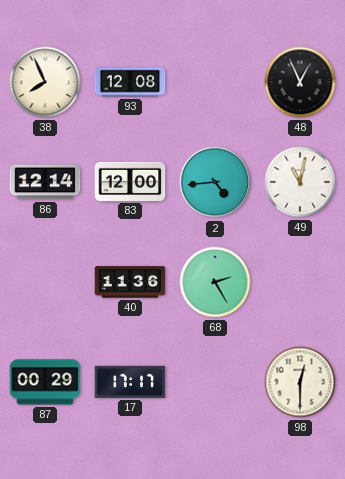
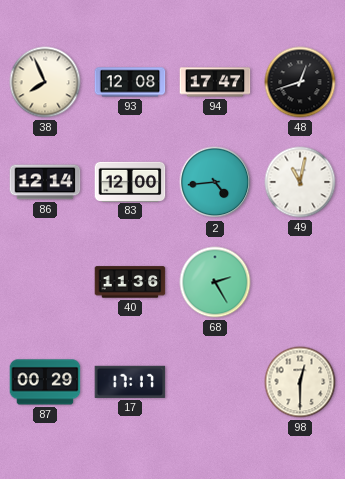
94: none -> 17:47 (215, 82)
48: 12:56 -> 12:42 (300, 82)
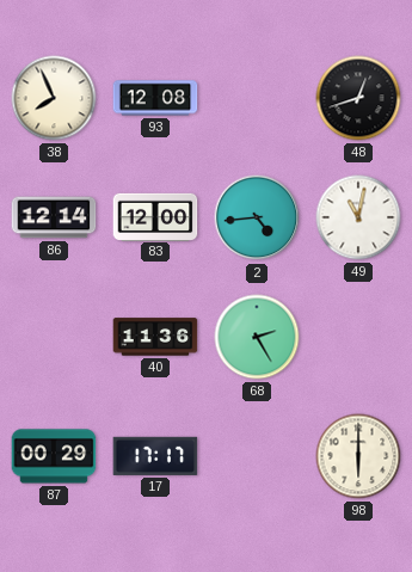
94: 17:47 -> none (215, 82)
98: 12:30 -> 6:00 (358, 456)
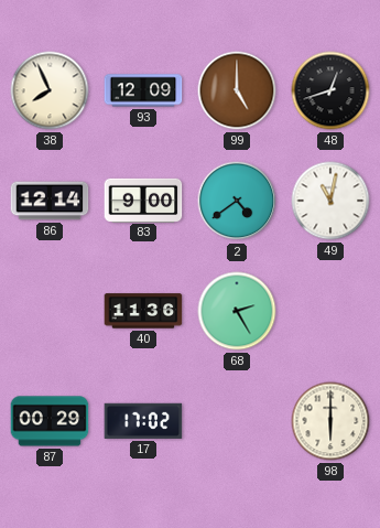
93: 12:08 -> 12:09 (143, 90)
99: none -> 5:00 (237, 90)
83: 12:00 -> 9:00 (143, 200)
2: 4:44 -> 4:39 (237, 201)
17: 17:17 -> 17:02 (143, 421)
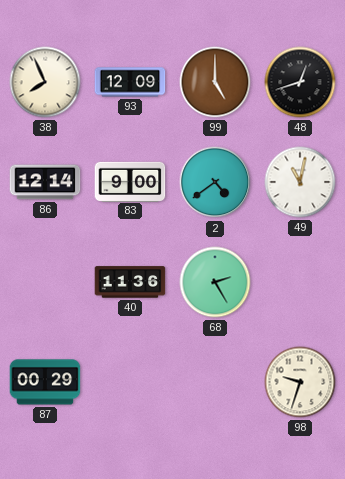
17: 17:02 -> none (143, 421)
98: 6:00 -> 9:33 (300, 382)
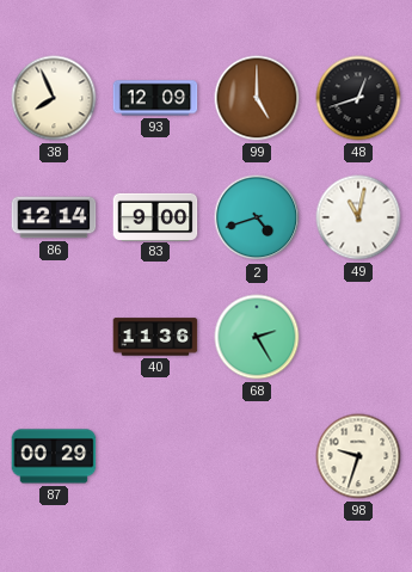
2: 4:39 -> 4:42 (257, 217)
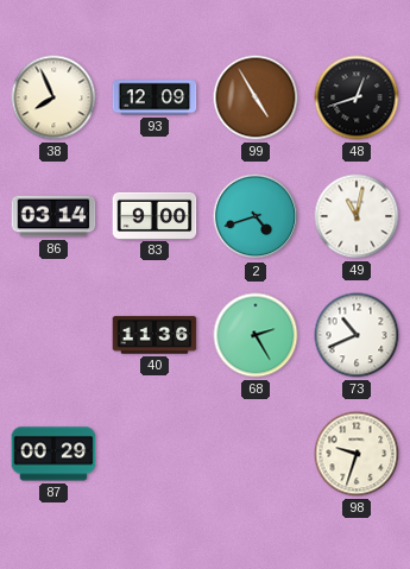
99: 5:00 -> 4:55 (256, 97)
86: 12:14 -> 03:14 (53, 216)
73: none -> 10:41 (357, 335)
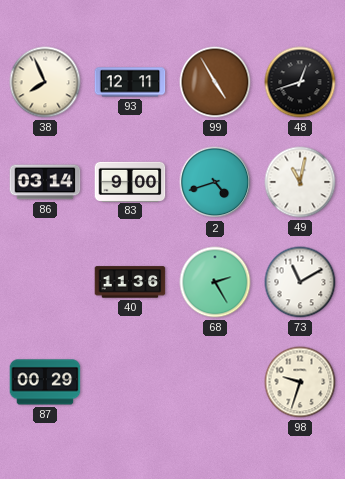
93: 12:09 -> 12:11 (130, 82)
73: 10:41 -> 11:10 (300, 282)
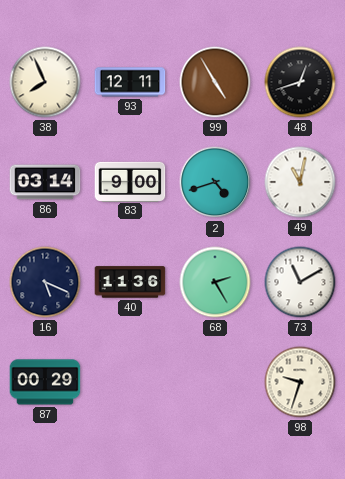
16: none -> 5:19 (45, 282)
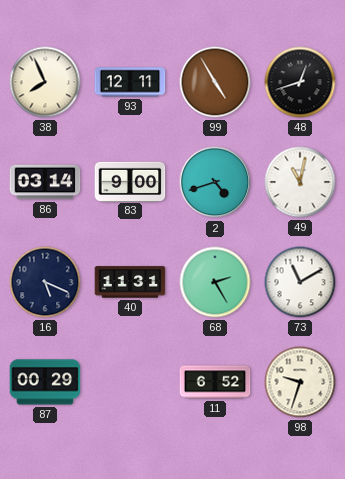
40: 11:36 -> 11:31 (130, 282)
11: none -> 6:52 (215, 382)
